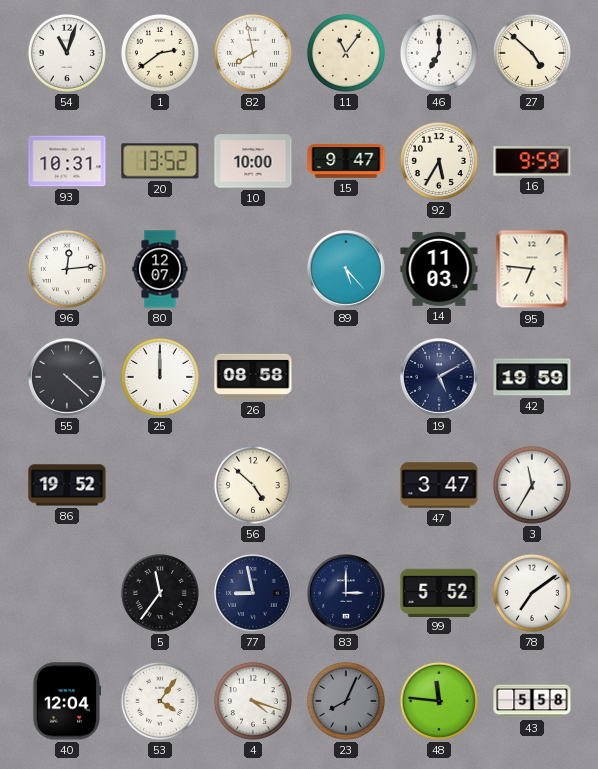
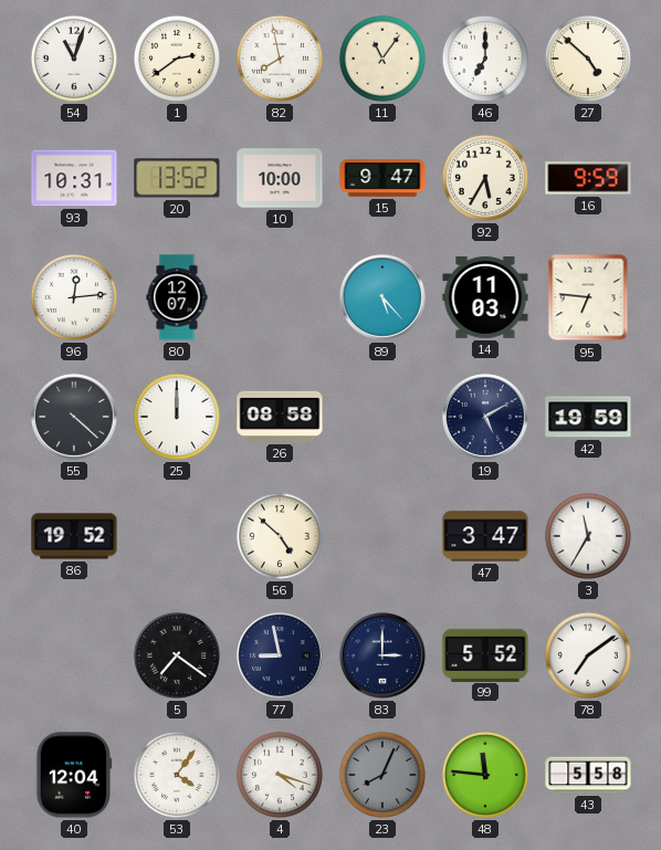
5: 11:36 -> 7:21 (177, 655)
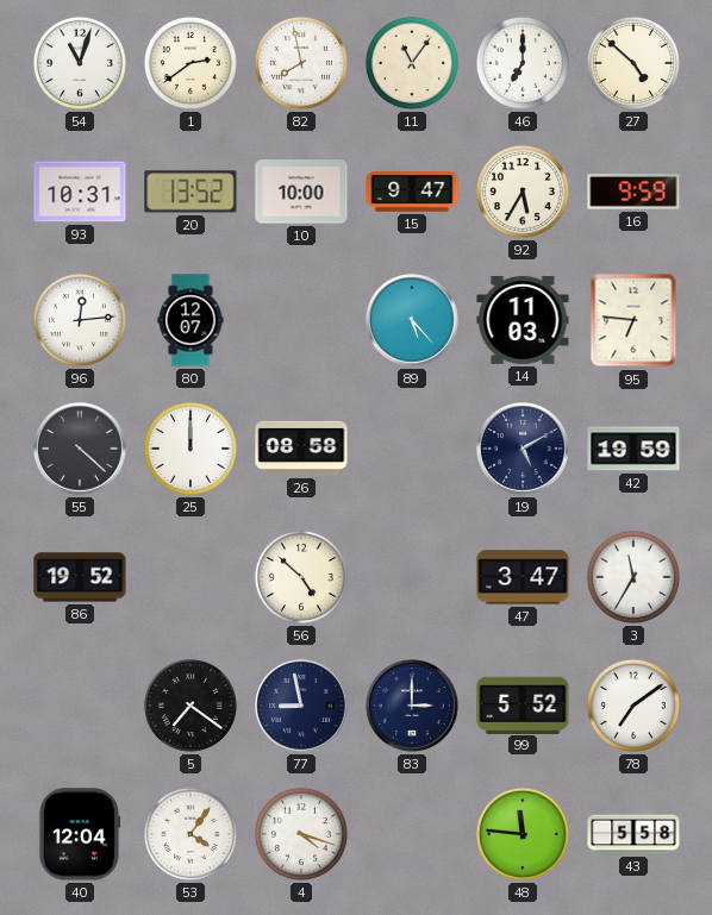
23: 8:04 -> none (382, 775)
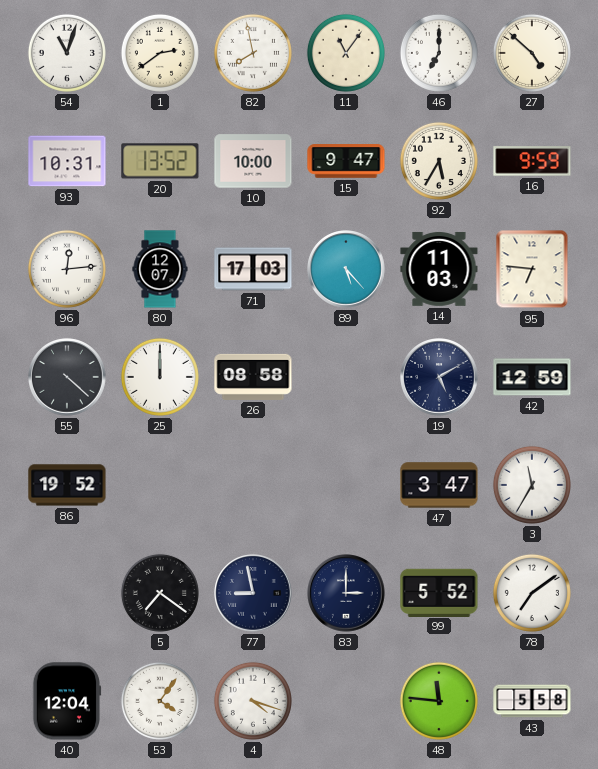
71: none -> 17:03 (253, 269)
42: 19:59 -> 12:59 (532, 377)
56: 4:52 -> none (301, 577)
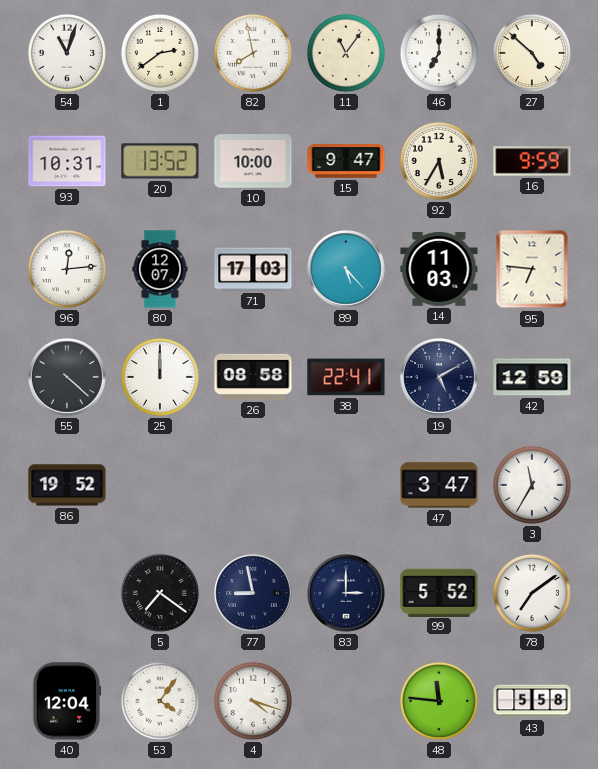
38: none -> 22:41 (346, 377)
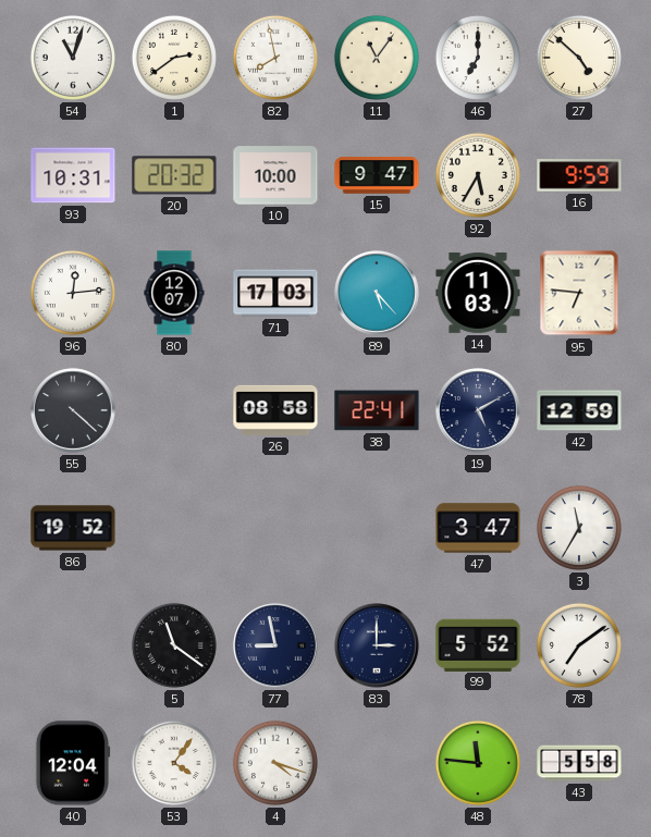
20: 13:52 -> 20:32 (174, 175)
25: 12:00 -> none (160, 377)
5: 7:21 -> 11:21 (174, 645)
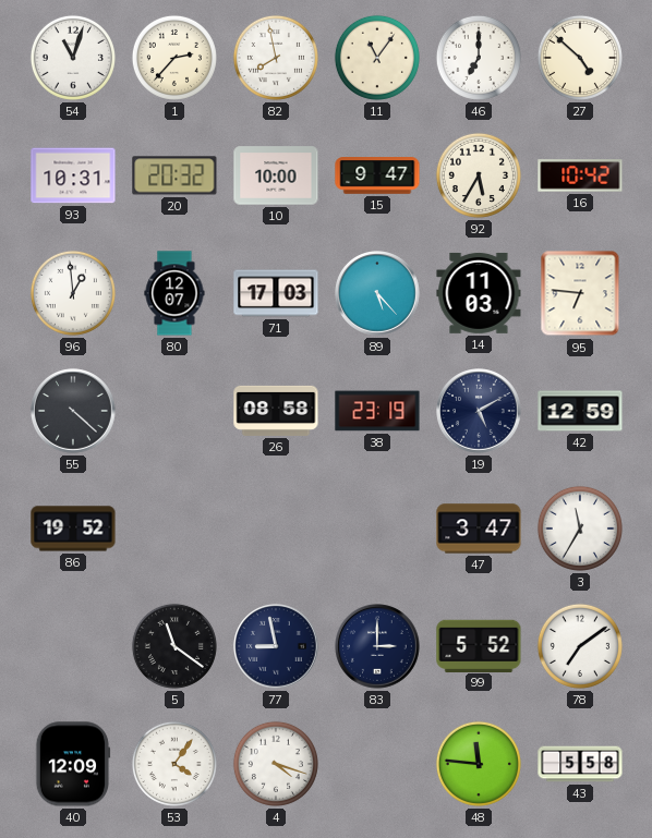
1: 2:39 -> 2:37 (174, 58)
16: 9:59 -> 10:42 (580, 175)
96: 12:14 -> 12:59 (73, 293)
38: 22:41 -> 23:19 (377, 411)
40: 12:04 -> 12:09 (73, 764)
